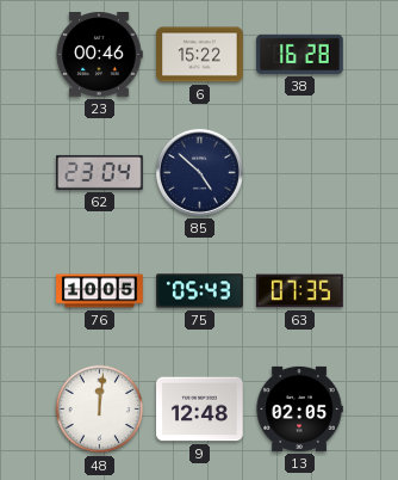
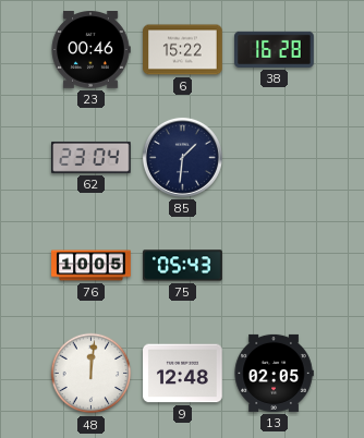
85: 4:52 -> 1:31 (182, 157)
63: 07:35 -> none (300, 291)
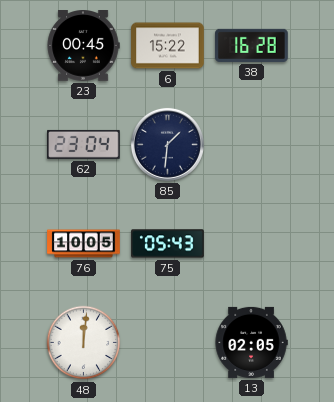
23: 00:46 -> 00:45 (83, 46)
9: 12:48 -> none (183, 374)
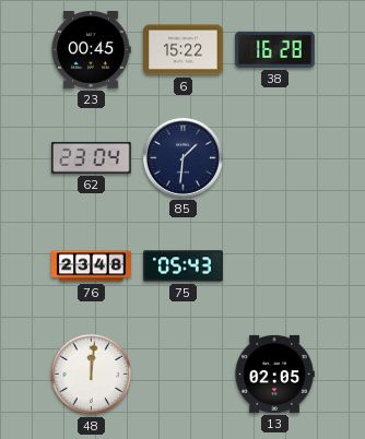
76: 10:05 -> 23:48 (92, 266)
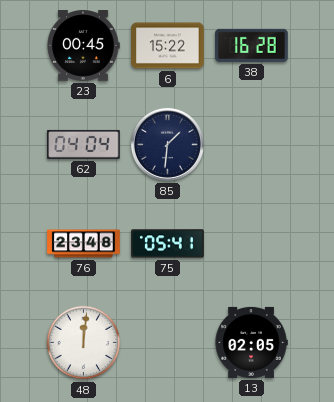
62: 23:04 -> 04:04 (84, 144)
75: 05:43 -> 05:41 (168, 244)
